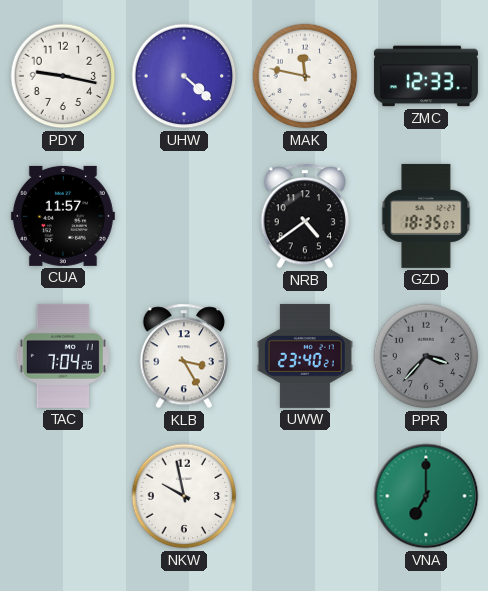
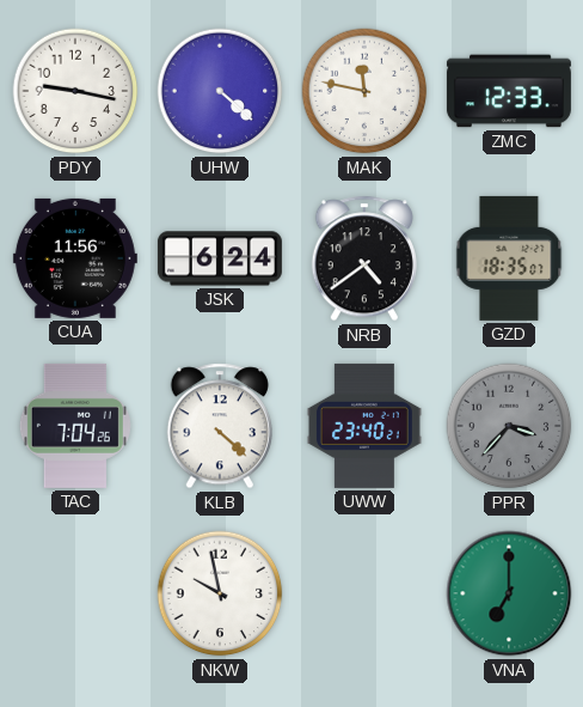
CUA: 11:57 -> 11:56 (75, 258)
JSK: none -> 6:24 (220, 258)
KLB: 3:25 -> 4:22 (219, 426)
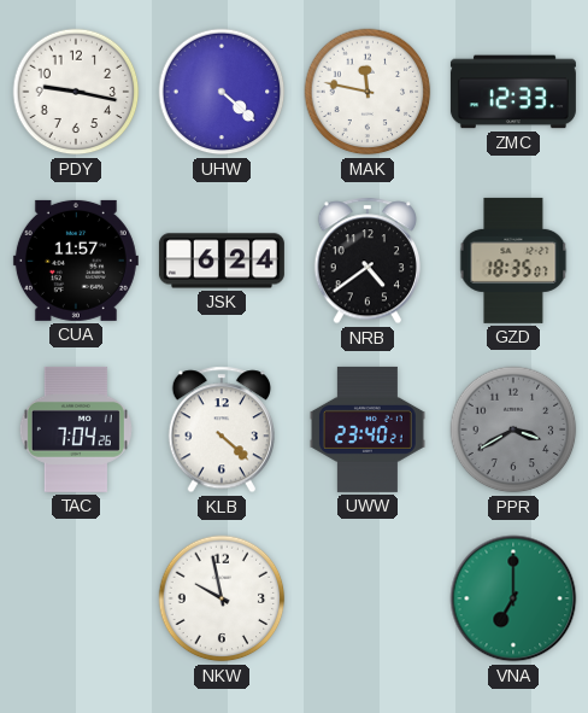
CUA: 11:56 -> 11:57 (76, 261)
PPR: 3:37 -> 3:40 (513, 429)
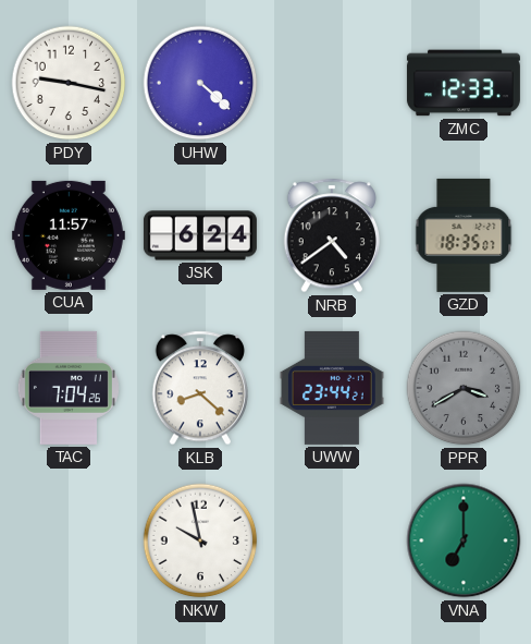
MAK: 11:47 -> none (367, 92)
KLB: 4:22 -> 8:22 (199, 388)
UWW: 23:40 -> 23:44 (332, 388)
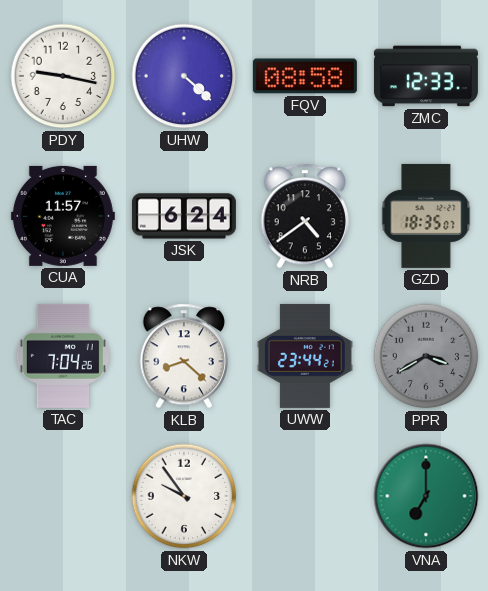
FQV: none -> 08:58 (305, 76)
NKW: 9:58 -> 9:54 (184, 496)
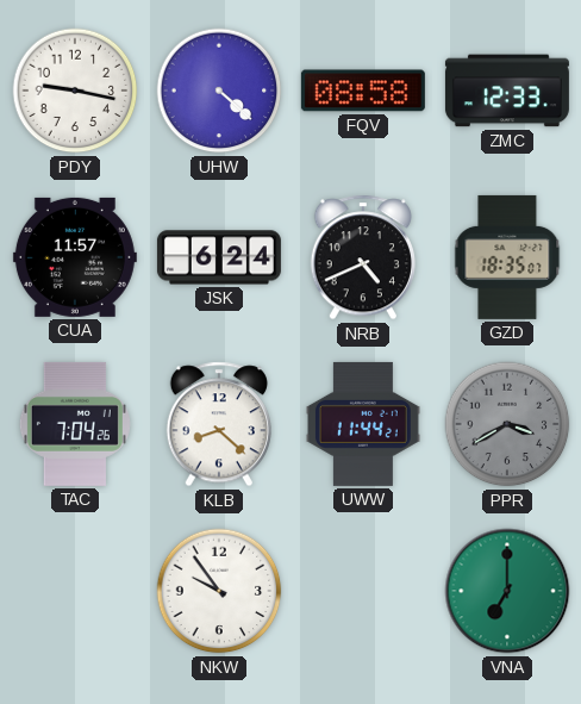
NRB: 4:39 -> 4:41 (362, 257)
UWW: 23:44 -> 11:44 (363, 424)
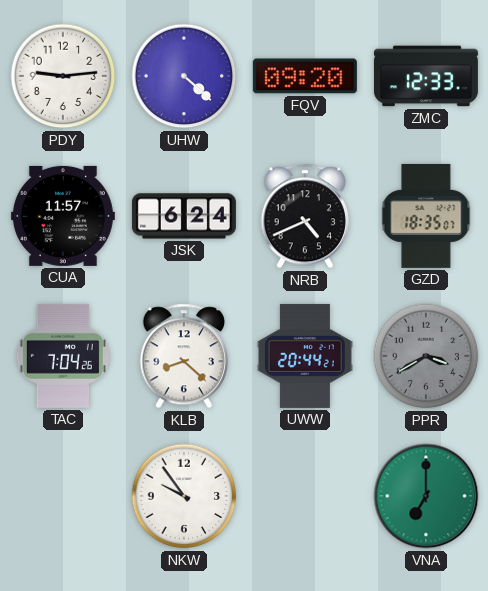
PDY: 9:17 -> 9:14 (63, 76)
FQV: 08:58 -> 09:20 (305, 76)
UWW: 11:44 -> 20:44 (305, 356)
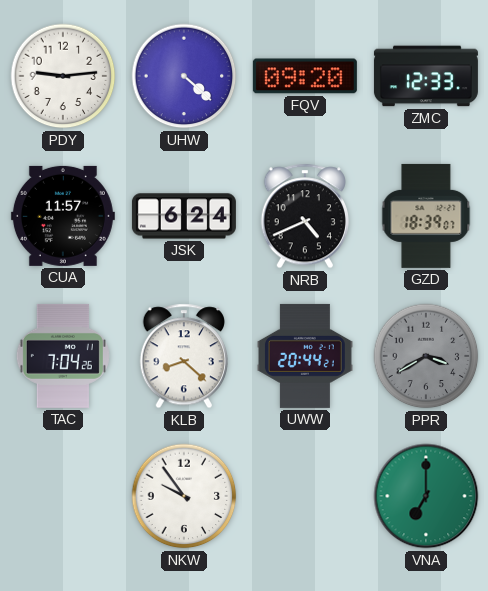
GZD: 18:35 -> 18:39 (426, 216)
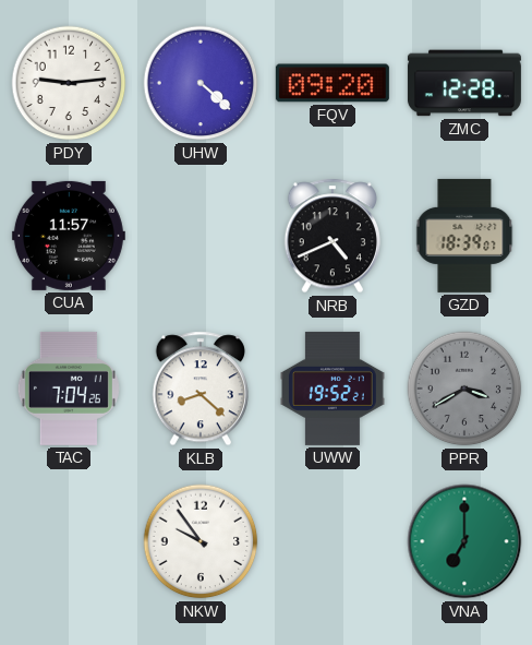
ZMC: 12:33 -> 12:28 (464, 83)
JSK: 6:24 -> none (184, 216)
UWW: 20:44 -> 19:52 (332, 389)
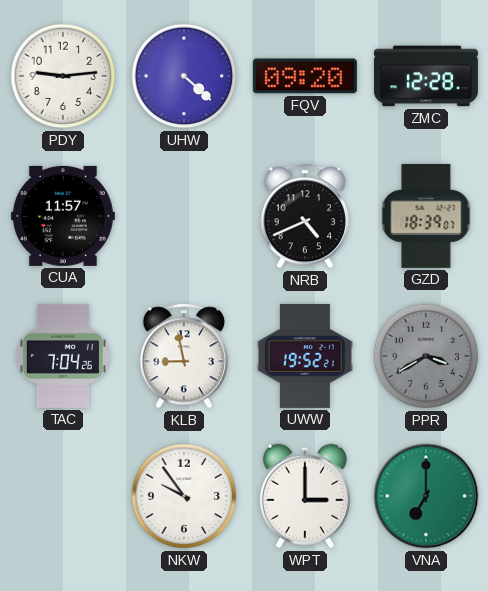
KLB: 8:22 -> 8:58 (183, 356)
WPT: none -> 3:00 (305, 496)
